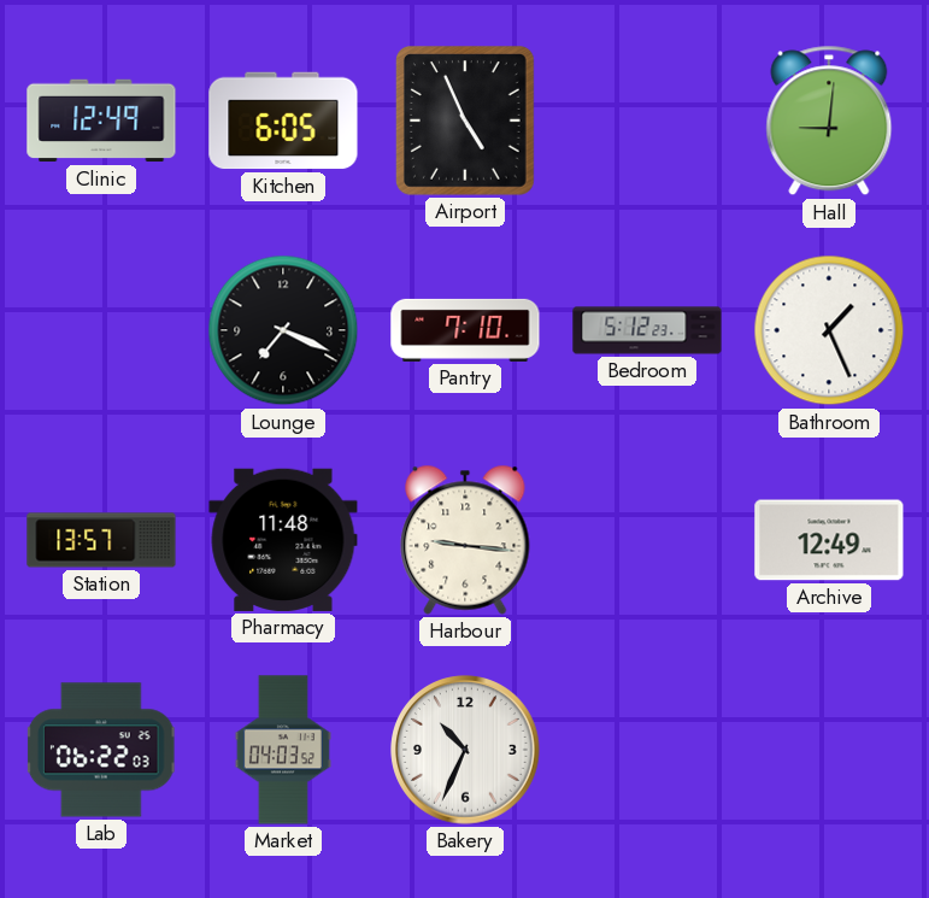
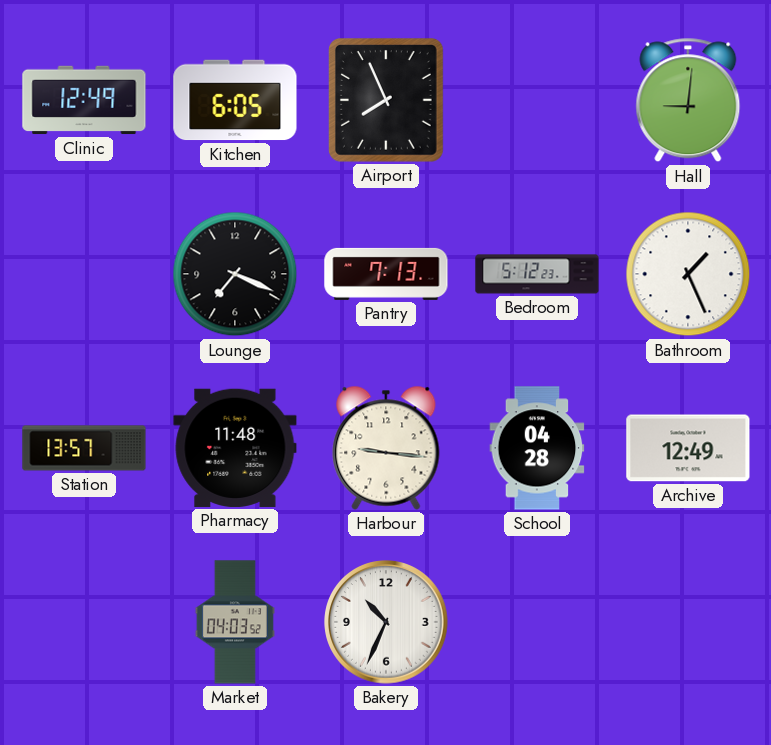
Airport: 4:56 -> 7:56 (386, 101)
Pantry: 7:10 -> 7:13 (386, 274)
School: none -> 04:28 (537, 448)
Lab: 06:22 -> none (101, 750)
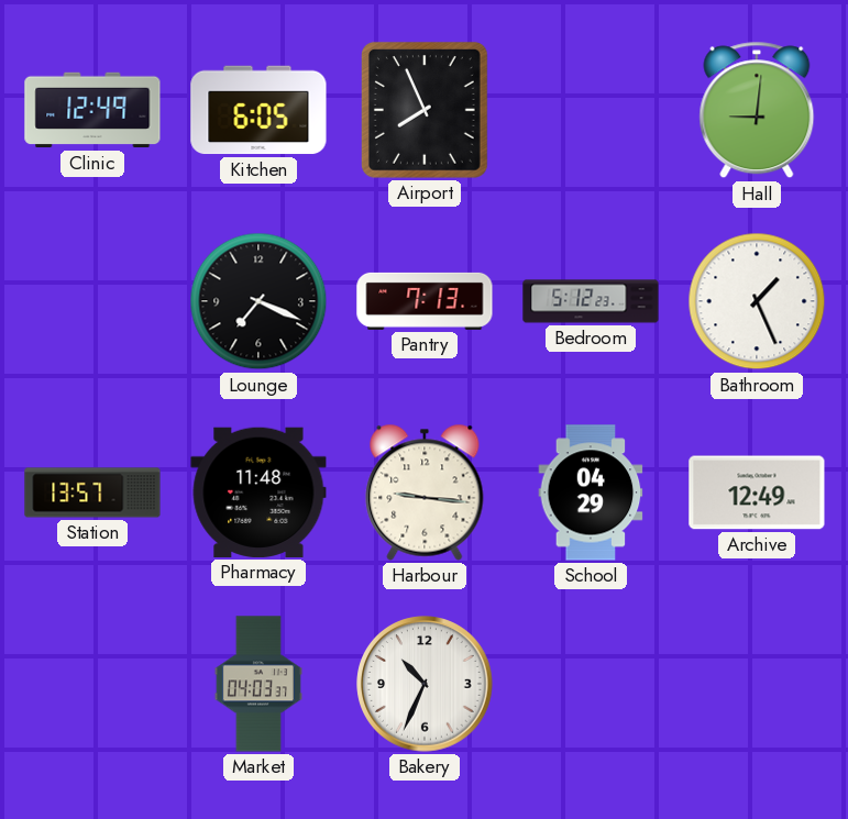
School: 04:28 -> 04:29 (591, 492)
Market: 04:03:52 -> 04:03:37 (258, 684)
